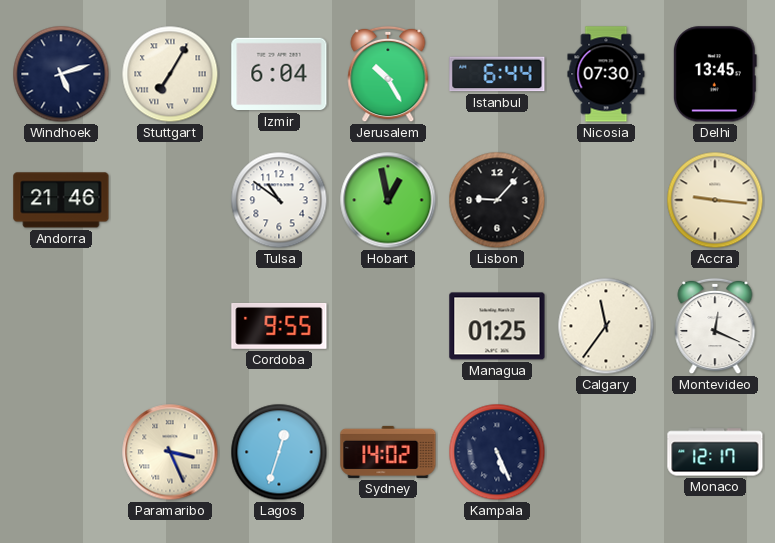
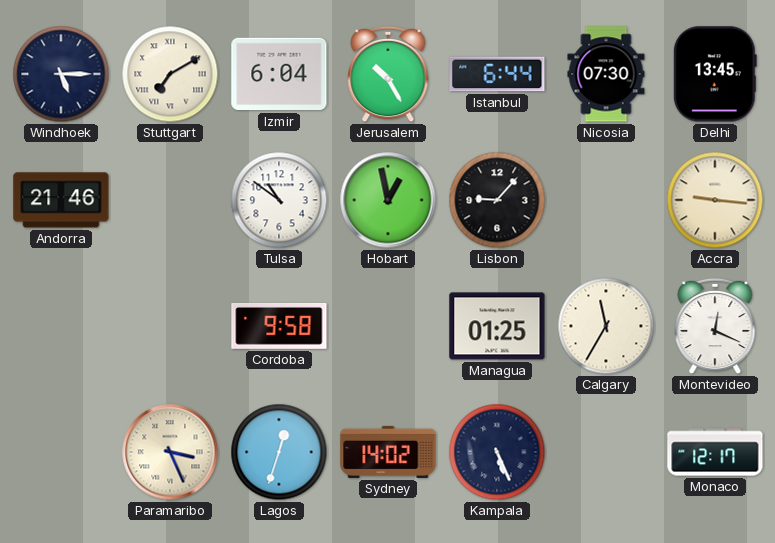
Windhoek: 5:12 -> 5:15 (61, 74)
Stuttgart: 7:05 -> 7:10 (170, 74)
Cordoba: 9:55 -> 9:58 (279, 326)
Calgary: 11:36 -> 11:35 (606, 326)
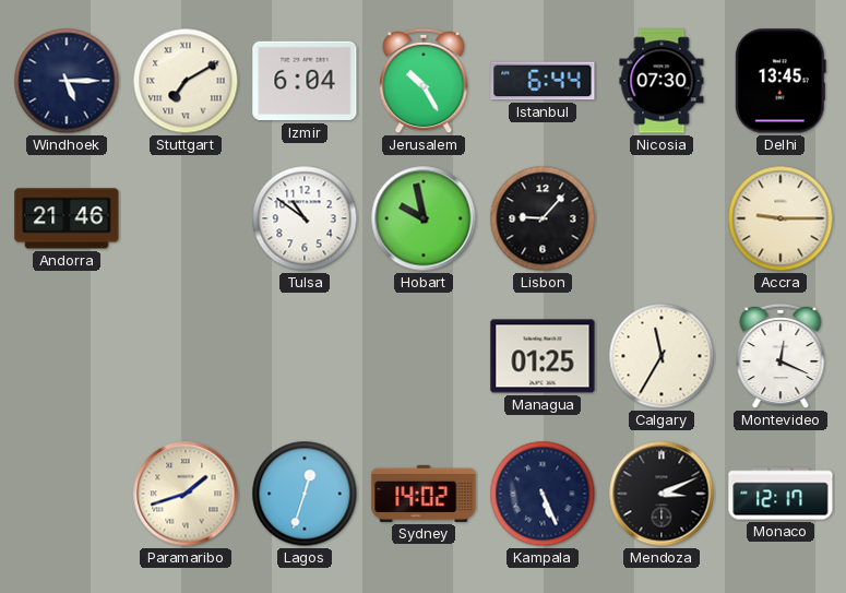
Hobart: 12:58 -> 9:58 (424, 218)
Accra: 9:16 -> 9:15 (781, 218)
Cordoba: 9:58 -> none (279, 326)
Paramaribo: 3:26 -> 1:42 (186, 494)
Mendoza: none -> 3:11 (662, 494)
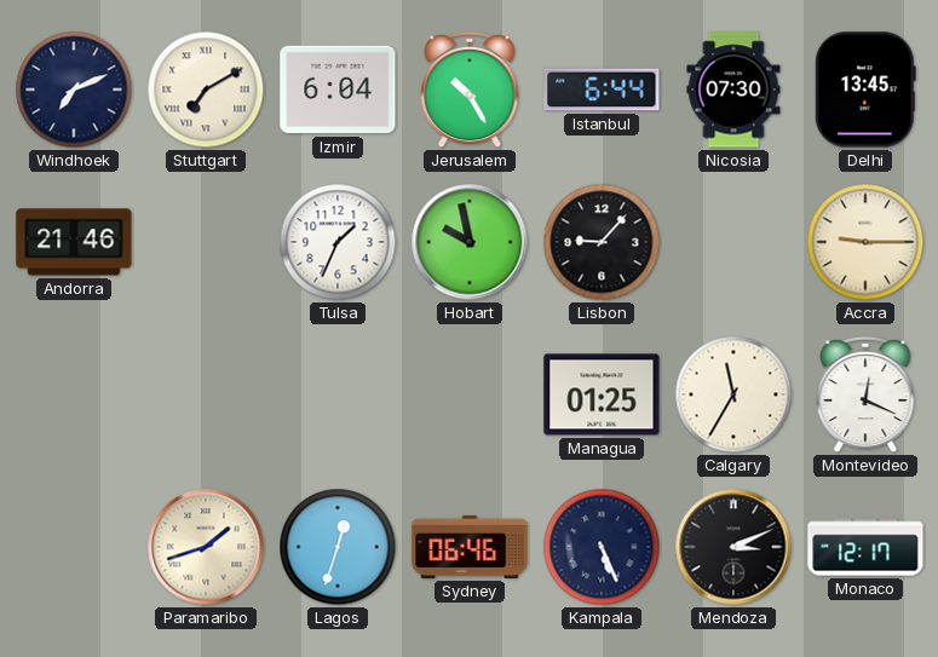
Windhoek: 5:15 -> 7:11 (74, 90)
Tulsa: 10:51 -> 1:34 (338, 242)
Sydney: 14:02 -> 06:46 (470, 547)
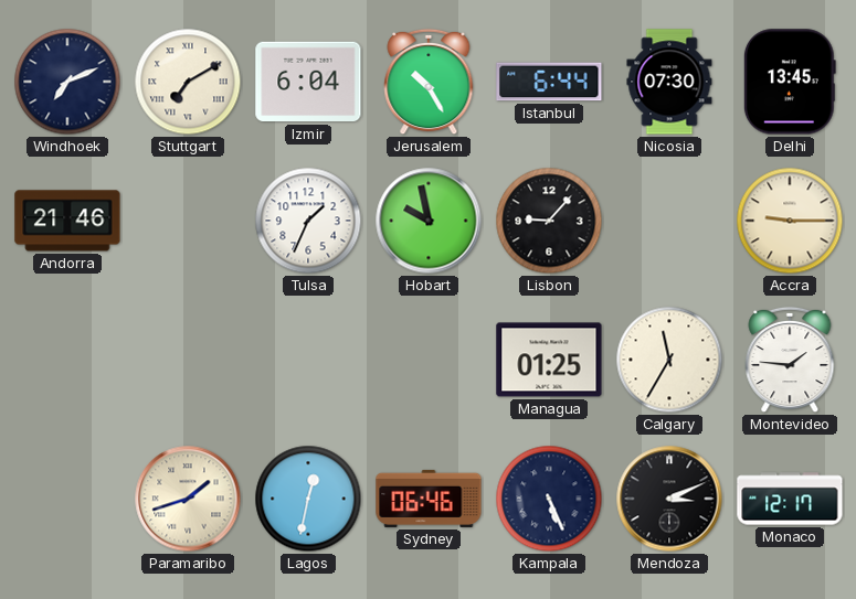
Montevideo: 12:19 -> 1:46 (790, 360)
Lagos: 12:33 -> 12:32 (308, 499)
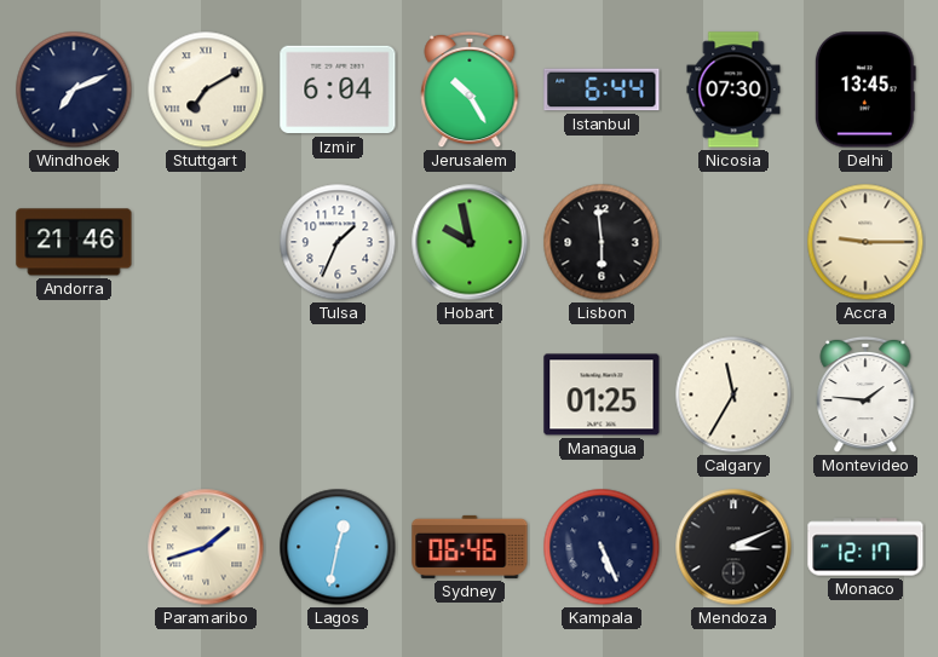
Lisbon: 9:07 -> 5:59 (602, 242)
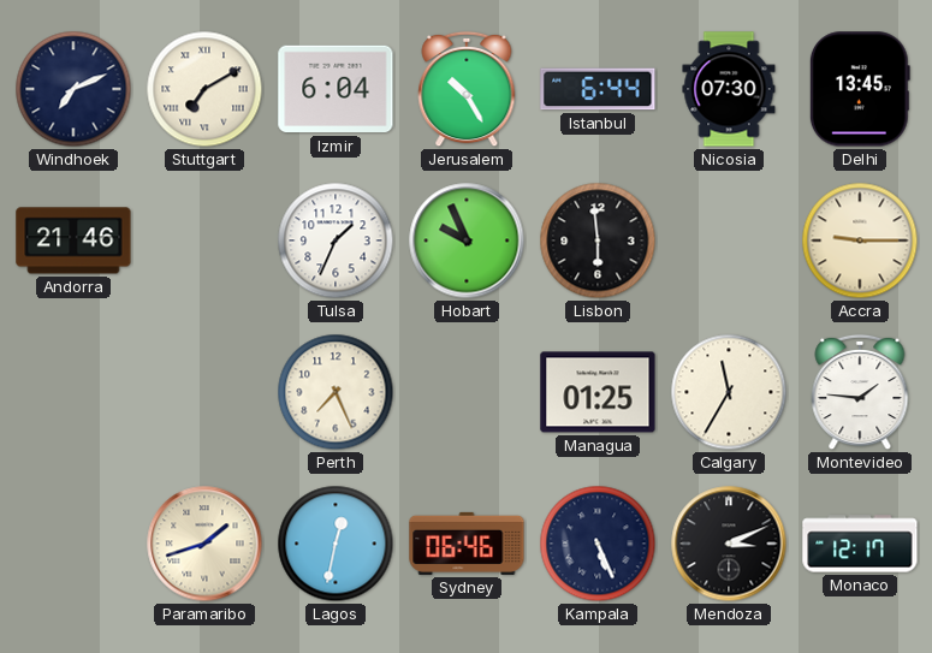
Hobart: 9:58 -> 9:56 (467, 241)
Perth: none -> 7:26 (336, 392)
